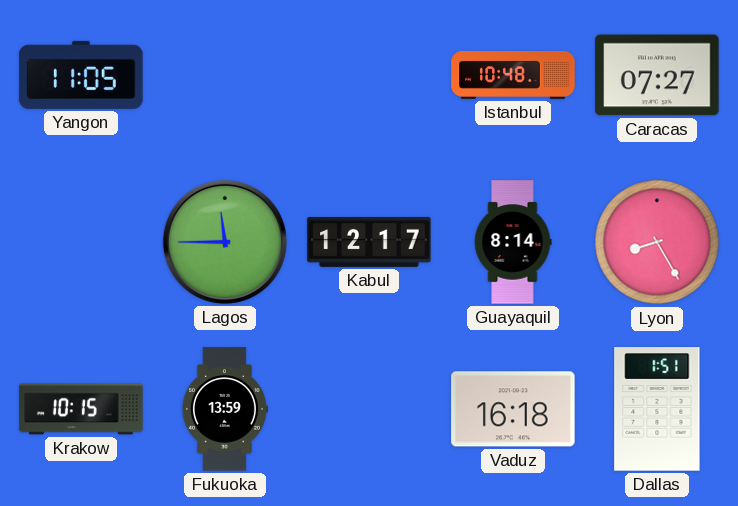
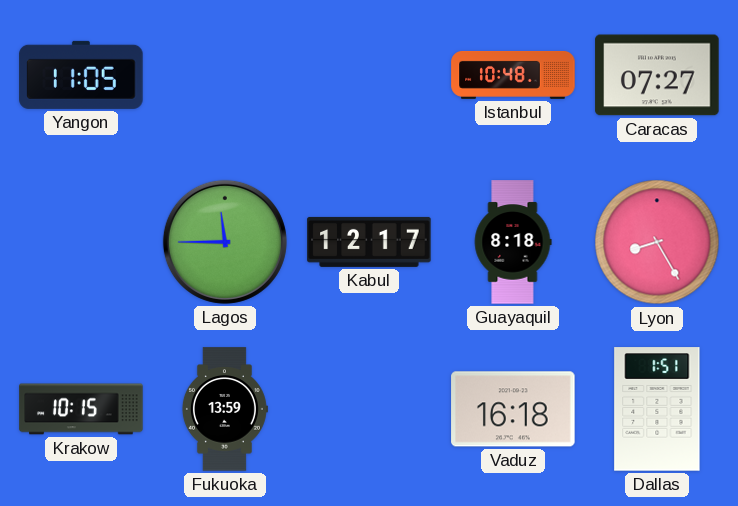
Guayaquil: 8:14 -> 8:18 (513, 242)
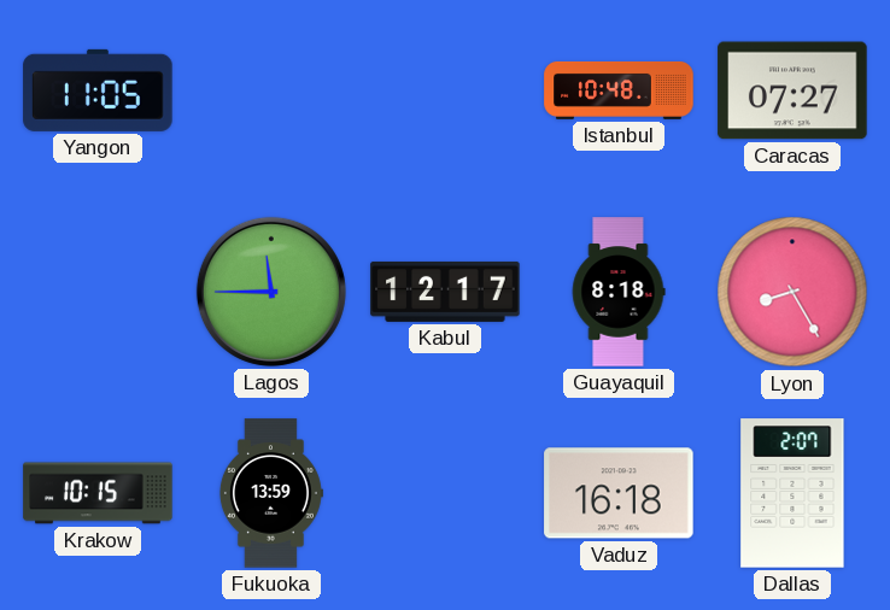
Dallas: 1:51 -> 2:07 (792, 493)
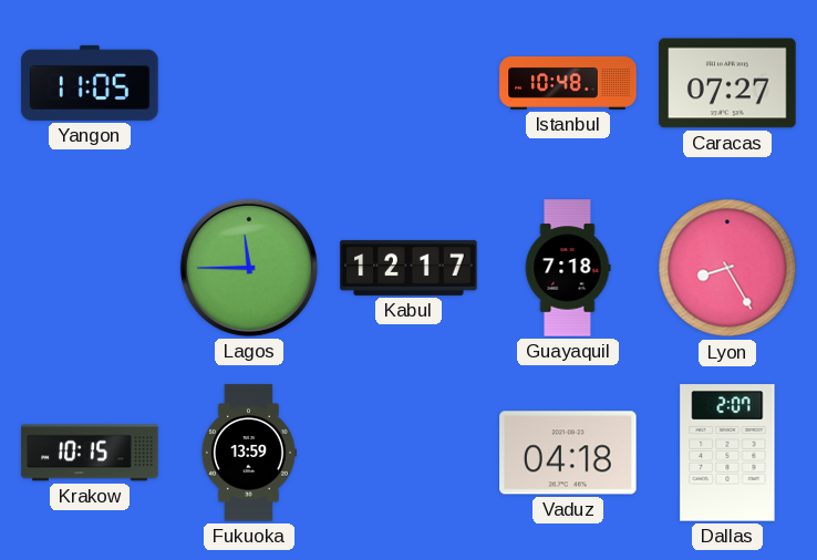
Guayaquil: 8:18 -> 7:18 (568, 268)
Vaduz: 16:18 -> 04:18 (568, 453)
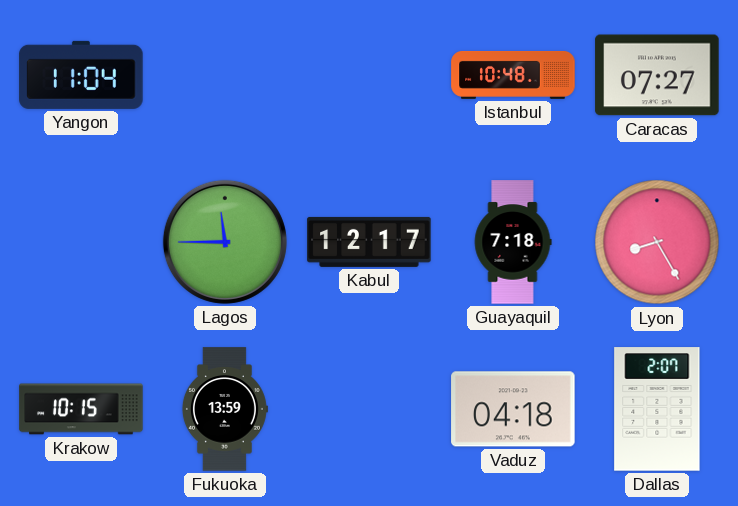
Yangon: 11:05 -> 11:04 (81, 75)
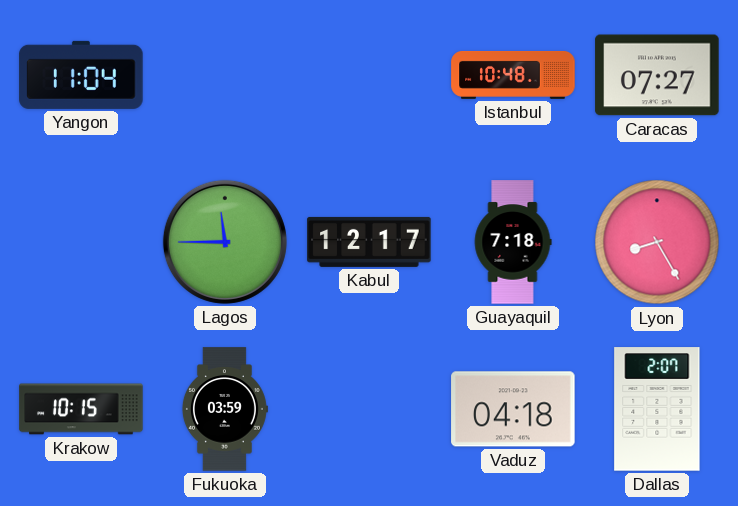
Fukuoka: 13:59 -> 03:59 (224, 409)
